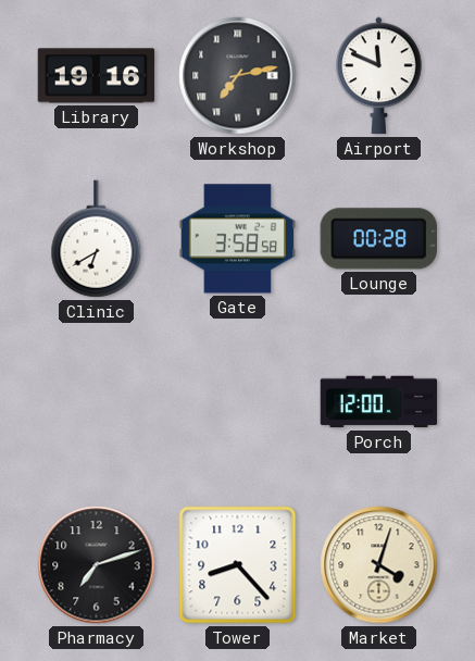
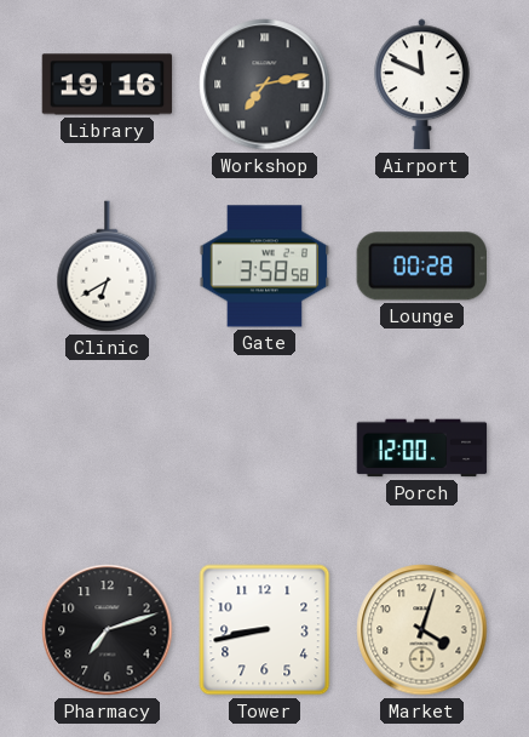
Tower: 8:23 -> 8:43 (265, 630)
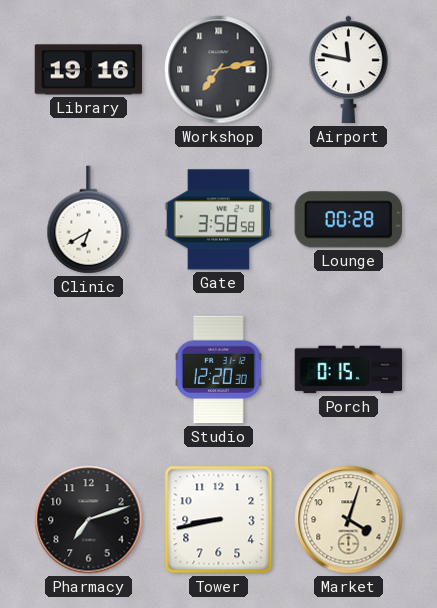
Airport: 11:49 -> 11:47 (349, 70)
Studio: none -> 12:20 (218, 370)
Porch: 12:00 -> 0:15 (349, 370)
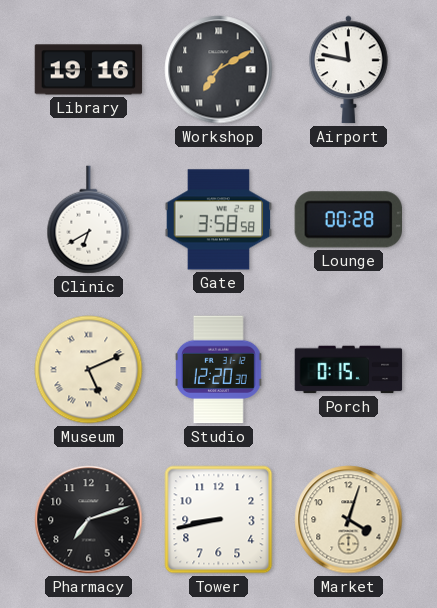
Workshop: 7:13 -> 7:10 (219, 70)
Museum: none -> 5:11 (89, 370)
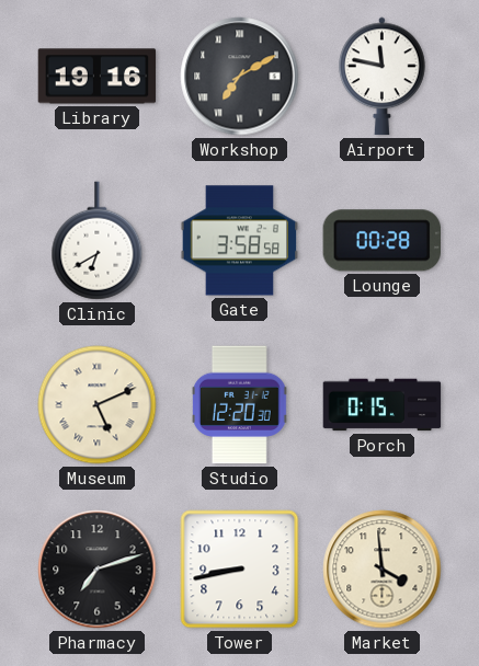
Market: 4:03 -> 3:59 (383, 570)
